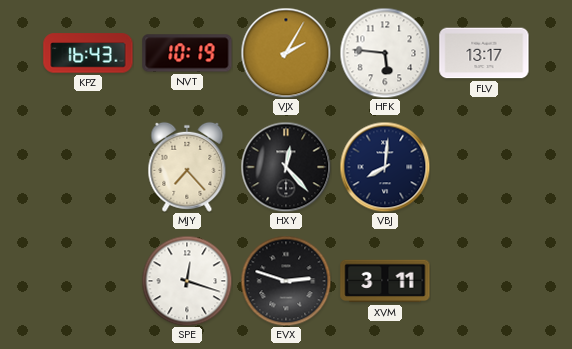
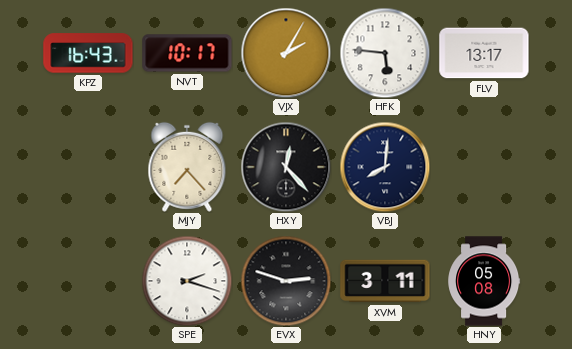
NVT: 10:19 -> 10:17 (187, 53)
SPE: 12:18 -> 2:18 (187, 281)
HNY: none -> 05:08 (484, 281)
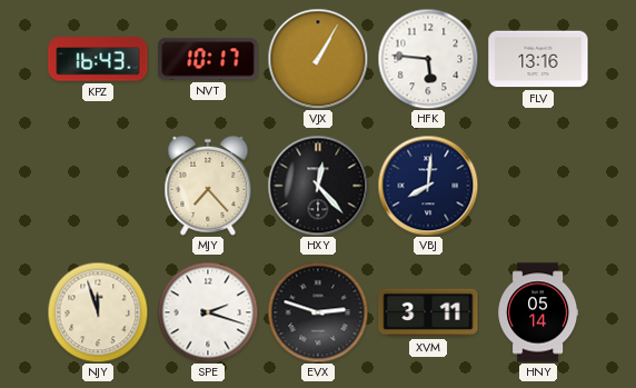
VJX: 2:05 -> 1:05 (318, 59)
FLV: 13:17 -> 13:16 (538, 59)
NJY: none -> 11:57 (98, 312)
HNY: 05:08 -> 05:14 (538, 312)
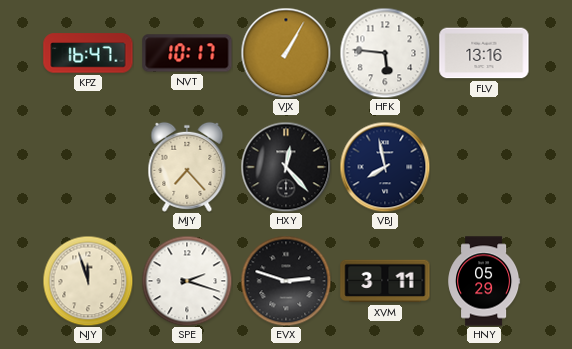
KPZ: 16:43 -> 16:47 (88, 53)
VBJ: 8:01 -> 7:58 (385, 167)
HNY: 05:14 -> 05:29 (484, 281)
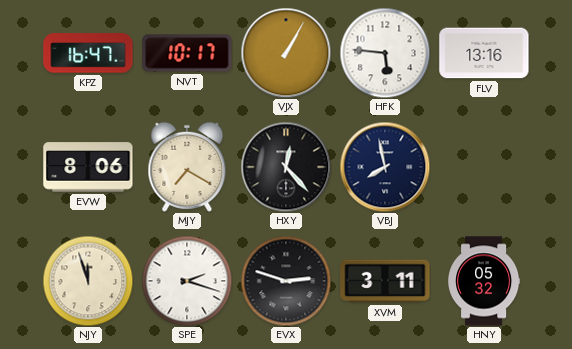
EVW: none -> 8:06 (88, 167)
MJY: 7:23 -> 7:20 (187, 167)
HNY: 05:29 -> 05:32 (484, 281)
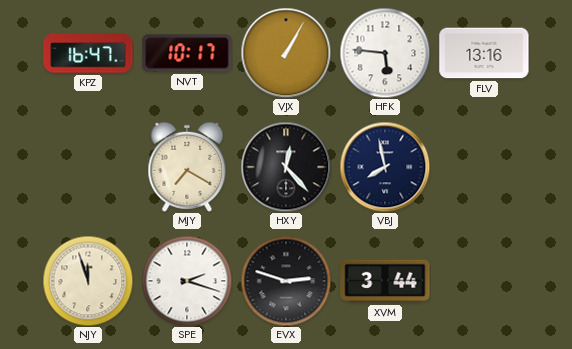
EVW: 8:06 -> none (88, 167)
XVM: 3:11 -> 3:44 (385, 281)
HNY: 05:32 -> none (484, 281)
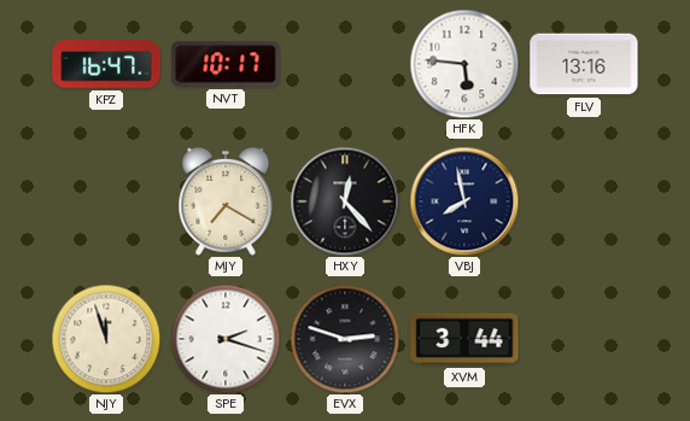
VJX: 1:05 -> none (286, 53)
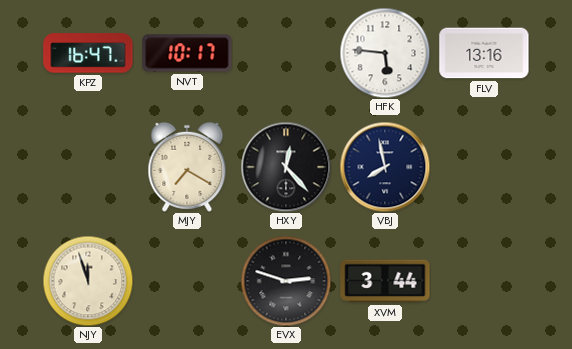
SPE: 2:18 -> none (226, 339)
